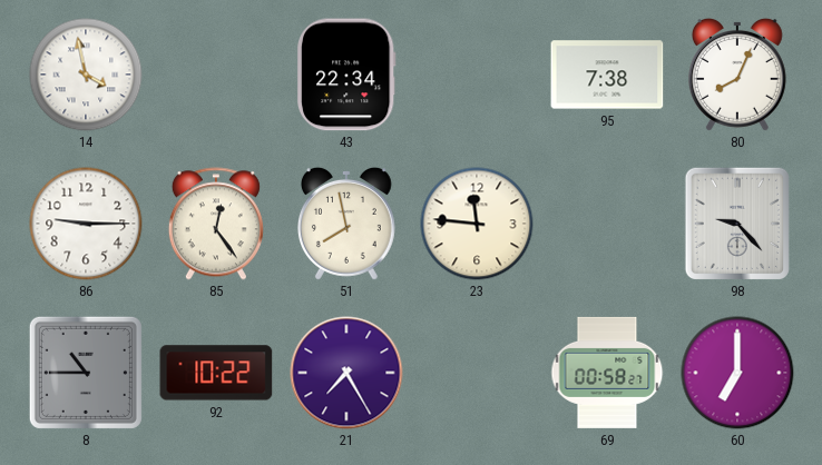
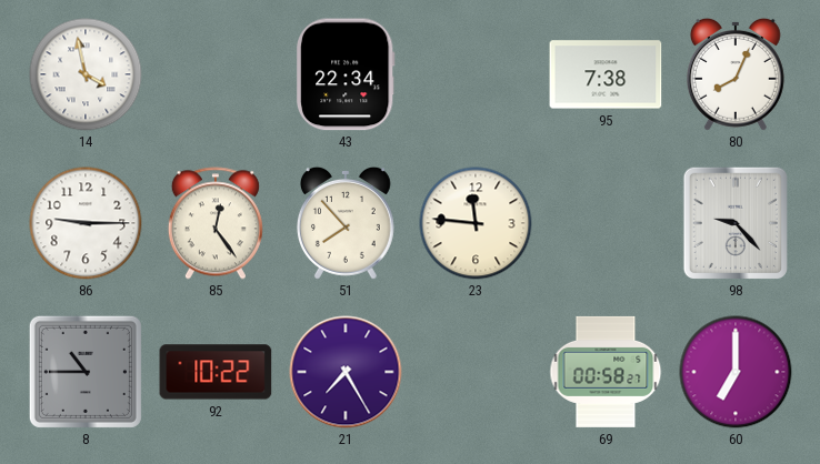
51: 7:58 -> 7:53 (346, 223)
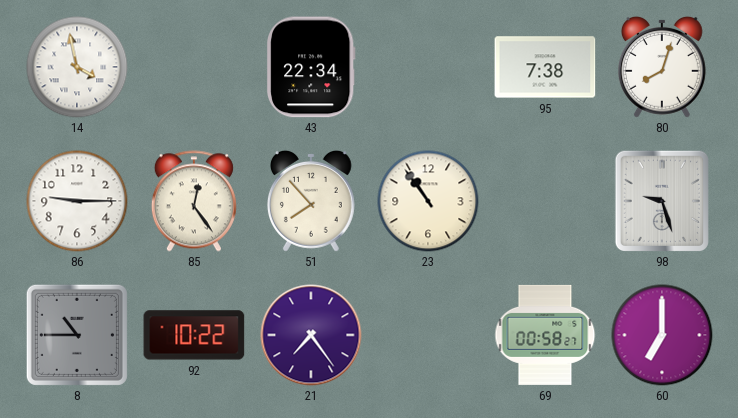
80: 8:04 -> 8:03 (662, 67)
23: 11:46 -> 10:54 (428, 201)
98: 9:23 -> 9:27 (662, 201)
21: 7:25 -> 7:24 (311, 335)
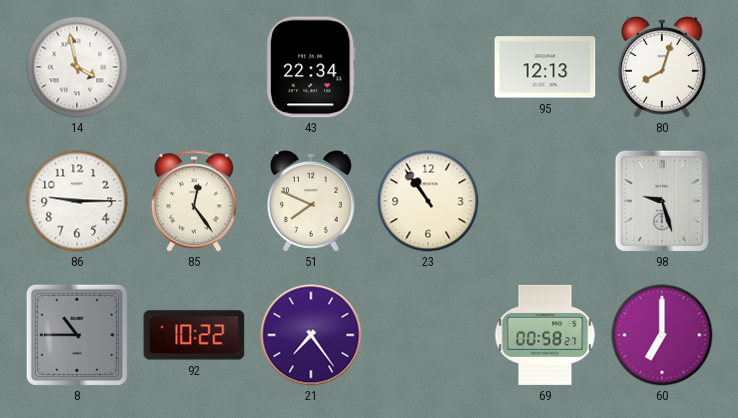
95: 7:38 -> 12:13 (545, 67)
51: 7:53 -> 7:49 (311, 201)
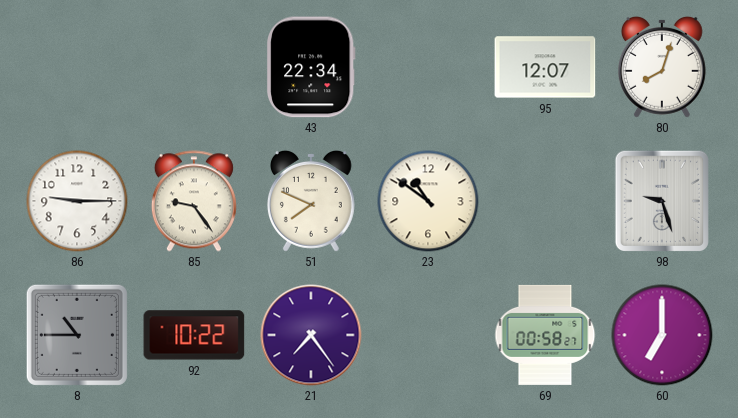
14: 3:58 -> none (77, 67)
95: 12:13 -> 12:07 (545, 67)
85: 12:24 -> 9:24 (194, 201)
23: 10:54 -> 10:51 (428, 201)
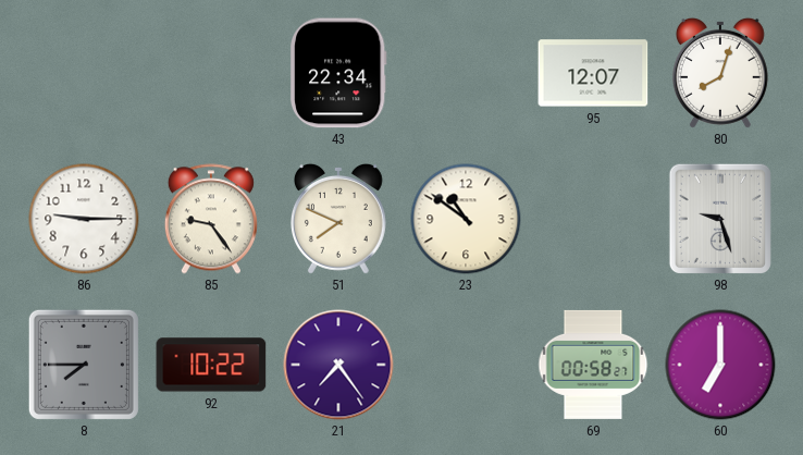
8: 10:45 -> 7:45 (84, 365)
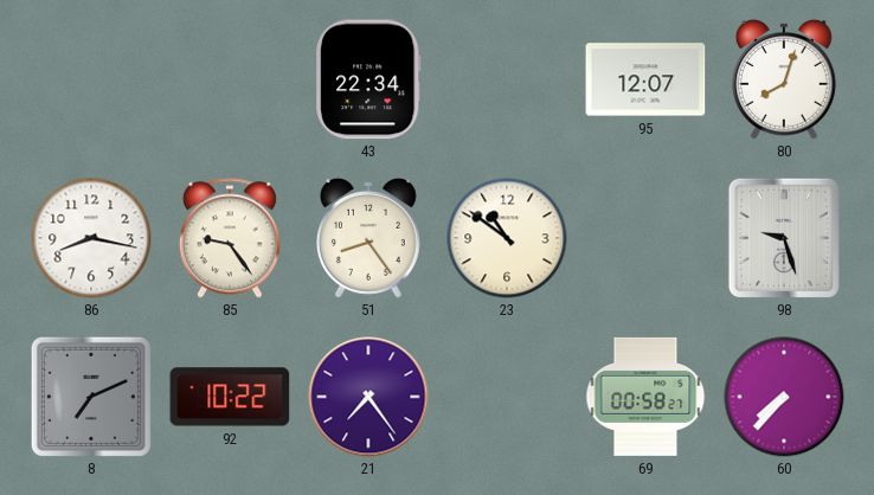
86: 9:15 -> 8:17 (91, 238)
51: 7:49 -> 8:24 (368, 238)
8: 7:45 -> 7:11 (91, 397)
60: 7:00 -> 7:37 (784, 397)
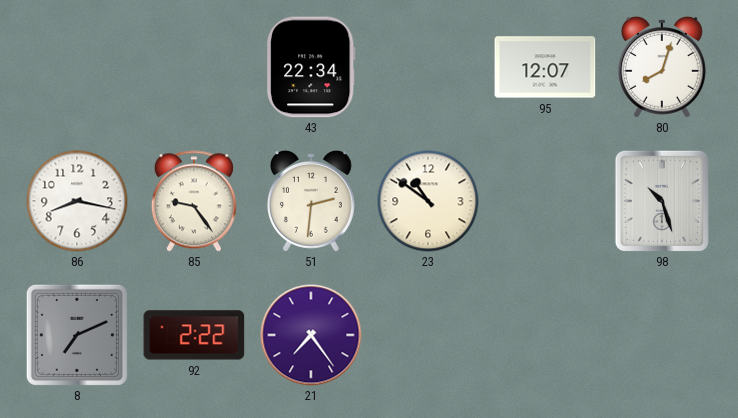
51: 8:24 -> 2:31 (311, 201)
98: 9:27 -> 10:27 (662, 201)
92: 10:22 -> 2:22 (194, 335)
69: 00:58 -> none (645, 397)
60: 7:37 -> none (784, 397)
